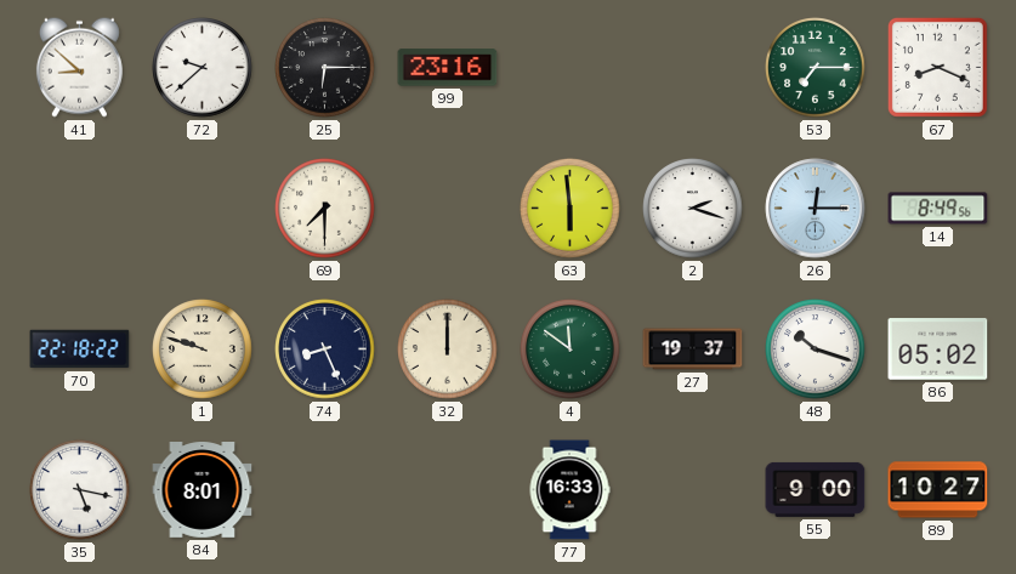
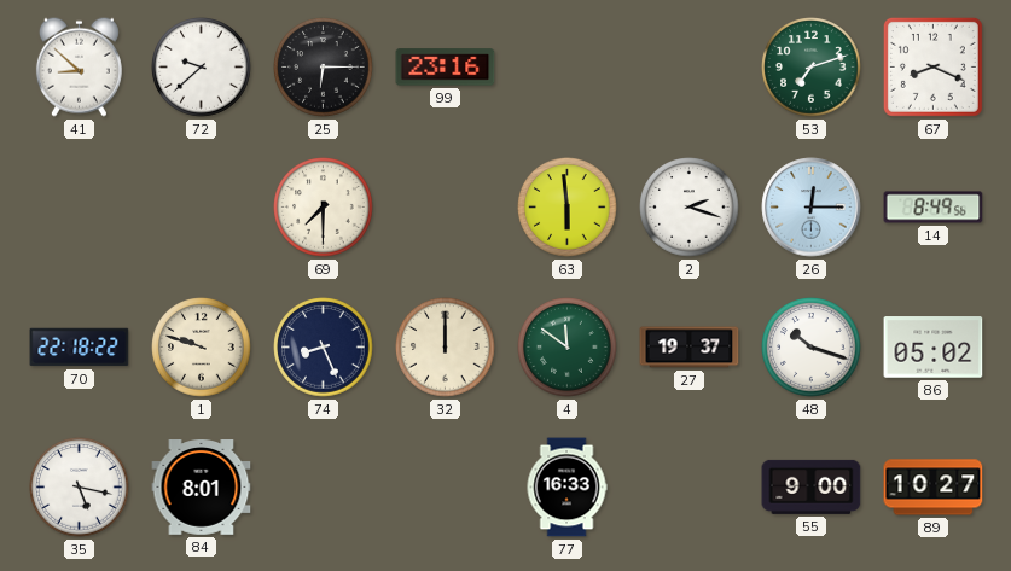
53: 7:15 -> 7:12 (812, 68)
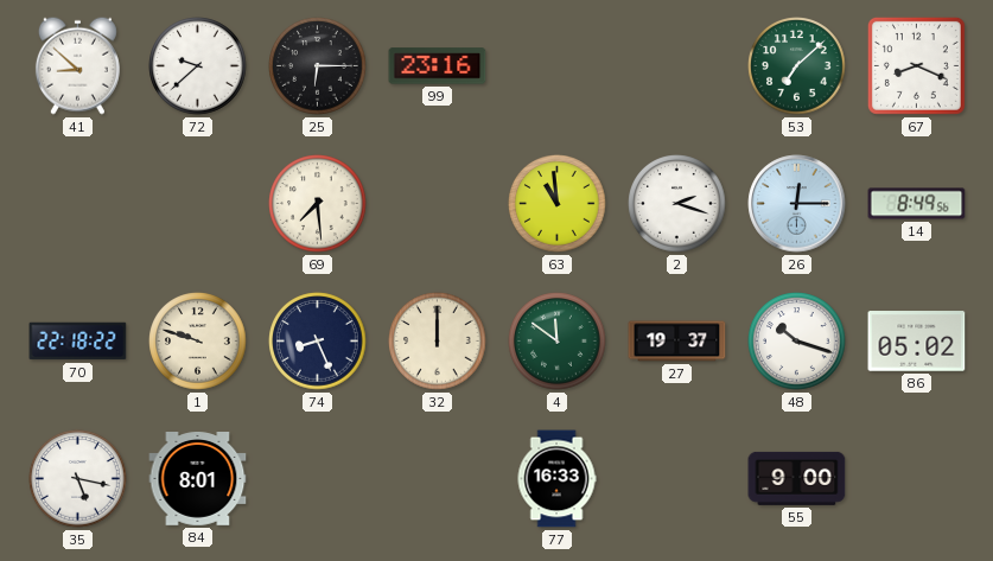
53: 7:12 -> 7:08 (797, 66)
69: 7:30 -> 7:29 (318, 204)
63: 5:59 -> 10:59 (558, 204)
89: 10:27 -> none (934, 488)
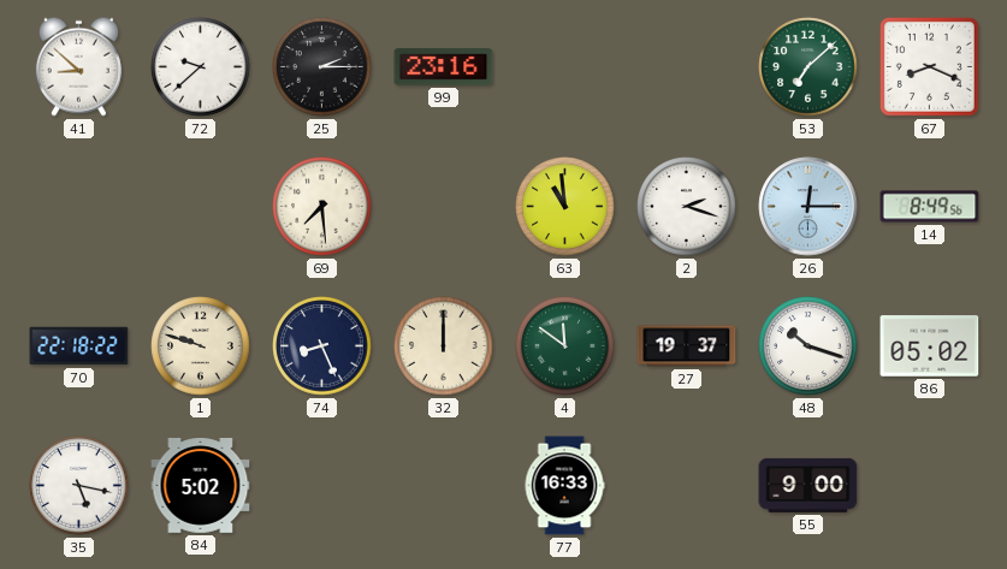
25: 6:15 -> 2:15 (322, 67)
84: 8:01 -> 5:02 (201, 486)
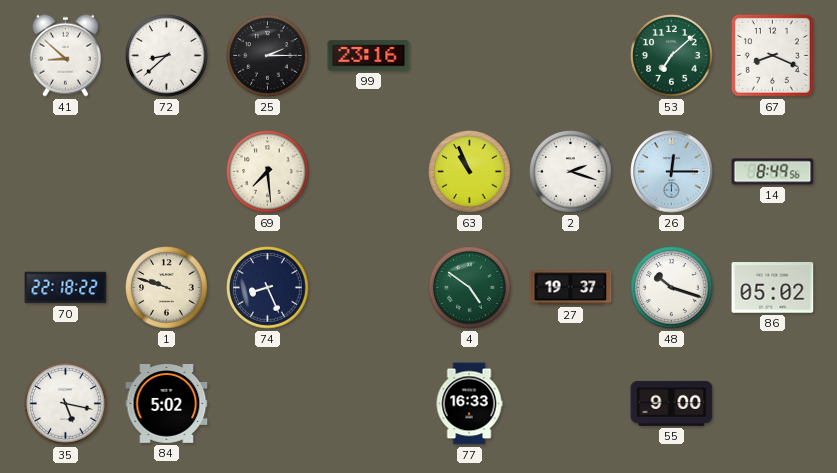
72: 9:38 -> 8:38 (167, 56)
63: 10:59 -> 10:56 (470, 172)
32: 12:00 -> none (444, 346)
4: 11:51 -> 4:51 (470, 288)
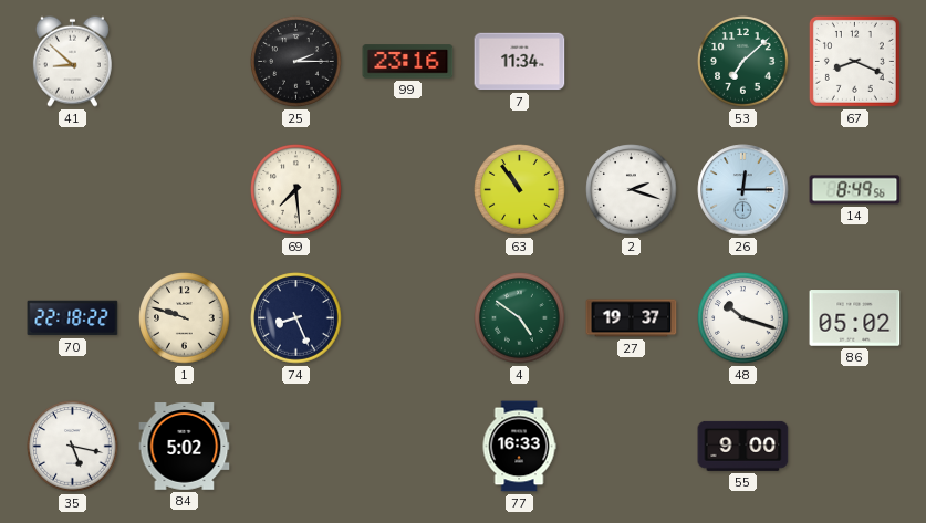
72: 8:38 -> none (167, 56)
7: none -> 11:34 (520, 62)
63: 10:56 -> 10:54 (520, 190)
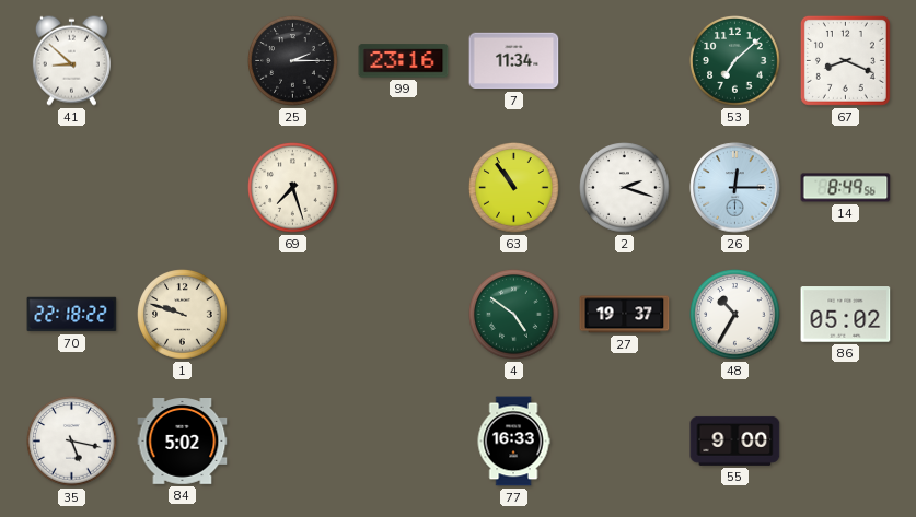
69: 7:29 -> 7:27 (293, 188)
74: 8:26 -> none (296, 318)
48: 10:18 -> 10:35 (735, 315)
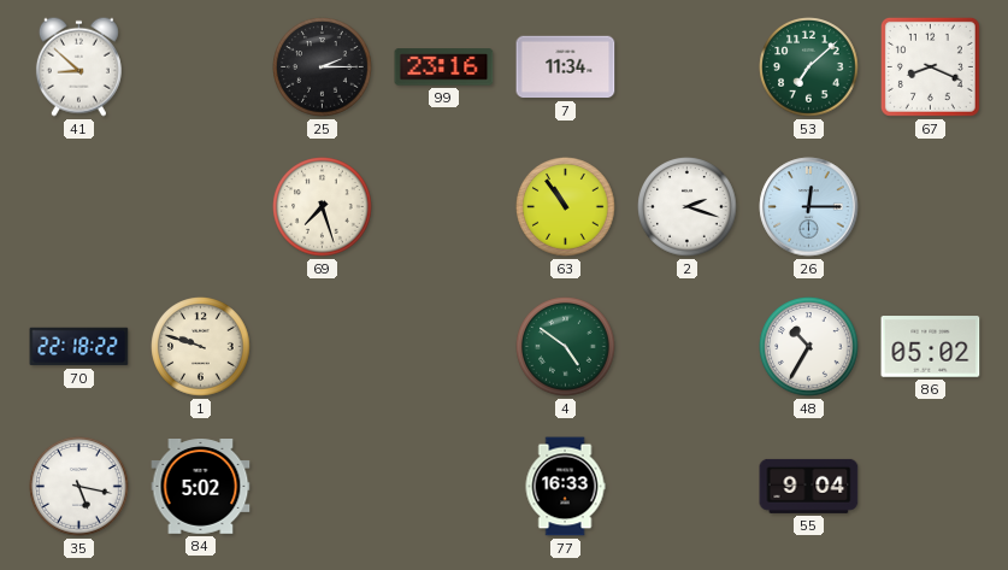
14: 8:49 -> none (846, 188)
27: 19:37 -> none (625, 315)
55: 9:00 -> 9:04 (809, 486)
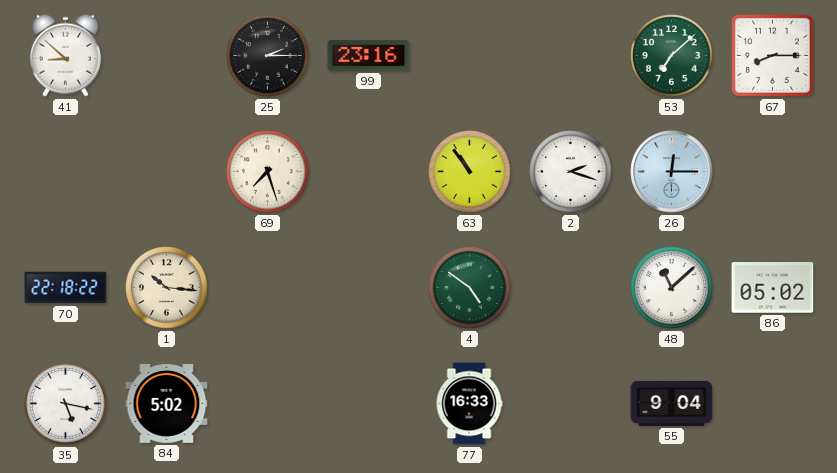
7: 11:34 -> none (566, 67)
67: 8:19 -> 8:15 (772, 55)
1: 9:48 -> 10:16 (167, 288)
48: 10:35 -> 11:08 (672, 288)
